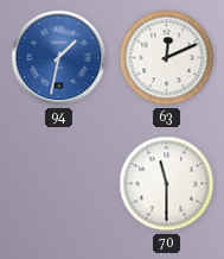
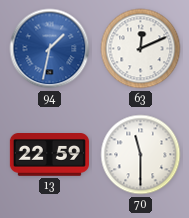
13: none -> 22:59 (49, 155)
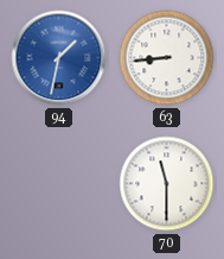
63: 12:11 -> 8:44 (167, 58)
13: 22:59 -> none (49, 155)
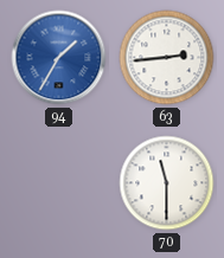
94: 1:32 -> 1:35 (59, 58)
63: 8:44 -> 2:44 (167, 58)
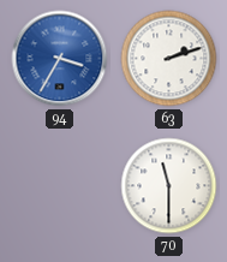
94: 1:35 -> 3:35 (60, 59)
63: 2:44 -> 2:12 (169, 59)
